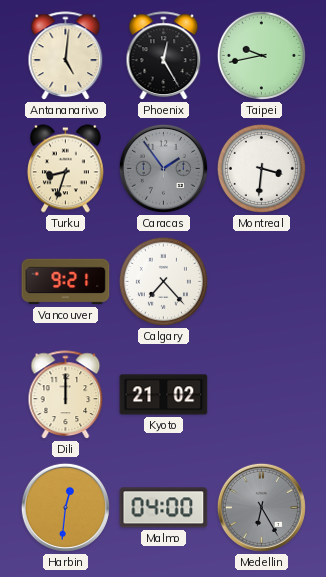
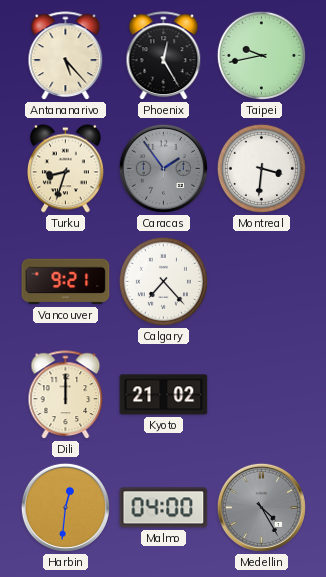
Antananarivo: 5:01 -> 5:23 (66, 56)
Medellin: 6:25 -> 4:25 (261, 507)
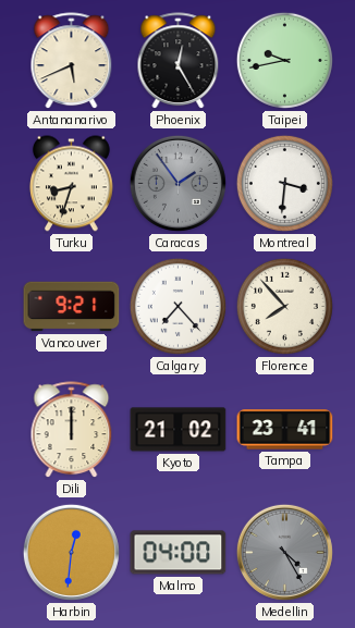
Antananarivo: 5:23 -> 5:41 (72, 61)
Florence: none -> 7:53 (284, 306)
Tampa: none -> 23:41 (285, 430)
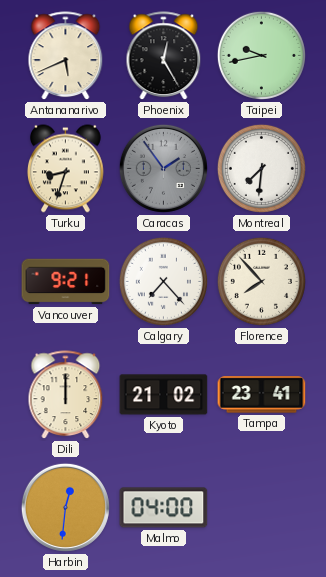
Montreal: 3:31 -> 7:31 (261, 168)
Medellin: 4:25 -> none (284, 552)
